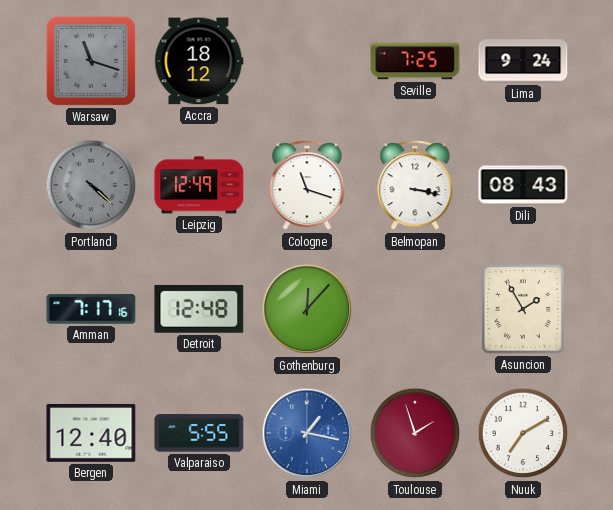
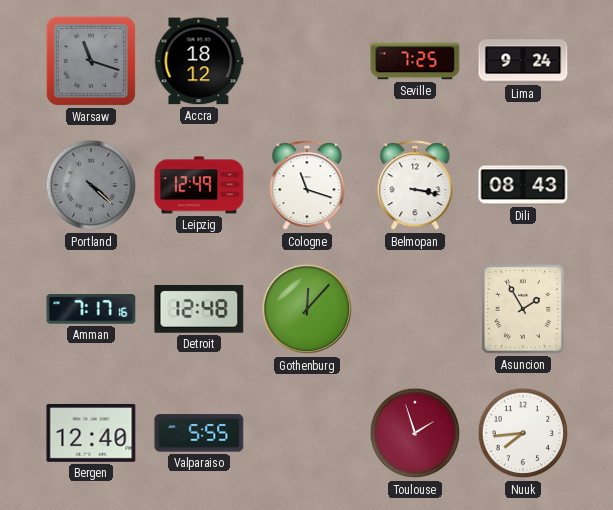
Miami: 1:17 -> none (307, 433)
Nuuk: 7:10 -> 7:44 (523, 433)
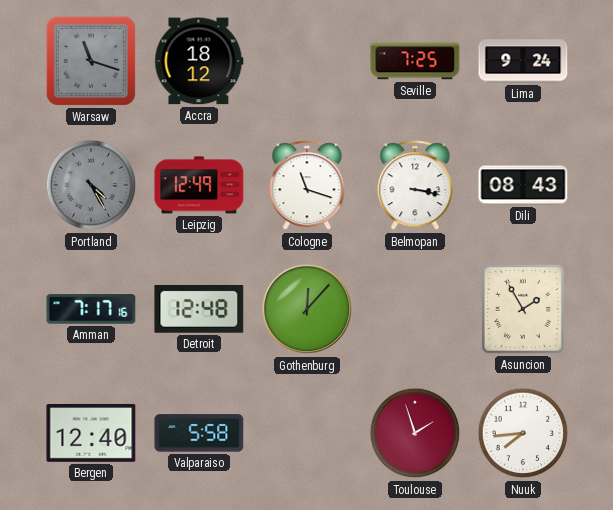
Portland: 4:22 -> 4:25 (91, 185)
Valparaiso: 5:55 -> 5:58 (199, 433)
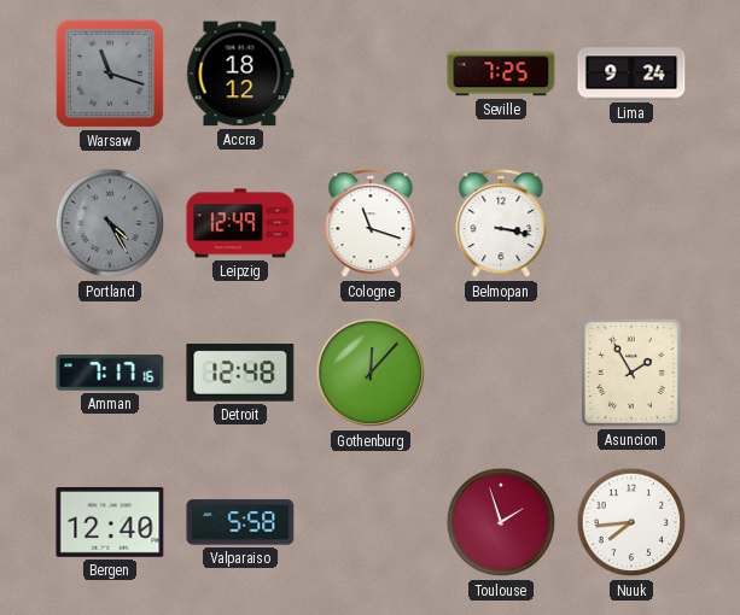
Dili: 08:43 -> none (523, 185)
